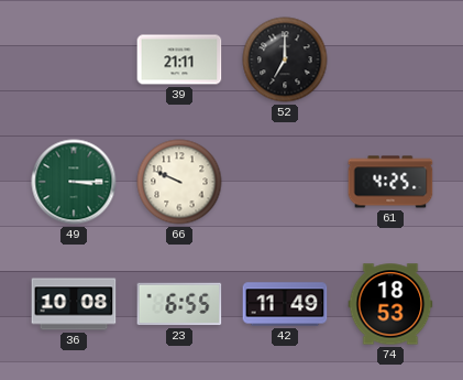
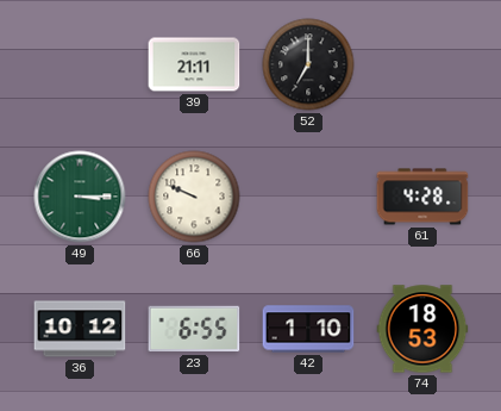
61: 4:25 -> 4:28 (422, 197)
36: 10:08 -> 10:12 (80, 329)
42: 11:49 -> 1:10 (308, 329)
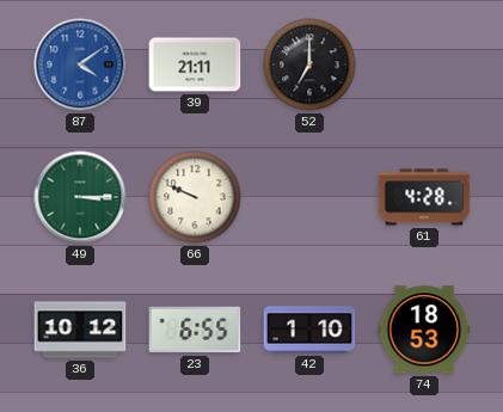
87: none -> 4:09 (80, 64)
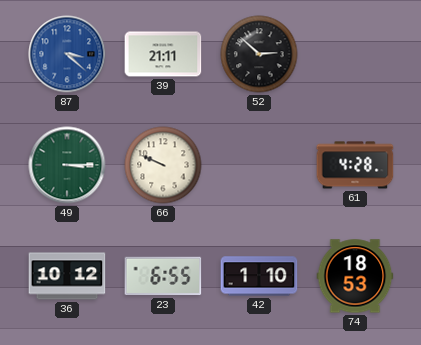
87: 4:09 -> 3:22 (67, 54)
52: 7:00 -> 2:52 (259, 54)
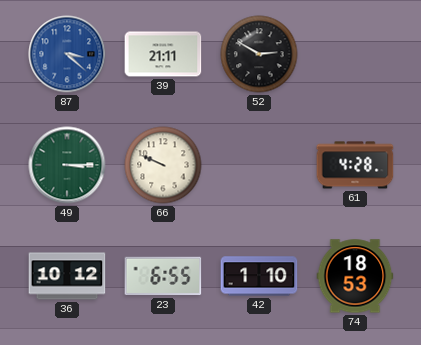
52: 2:52 -> 2:50 (259, 54)
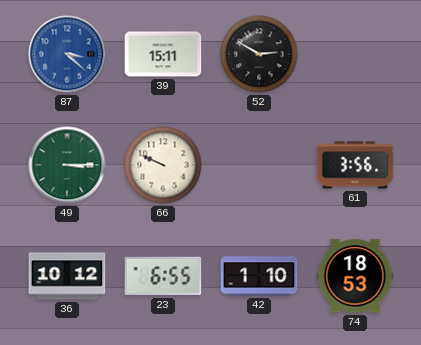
39: 21:11 -> 15:11 (163, 54)
61: 4:28 -> 3:56 (355, 165)
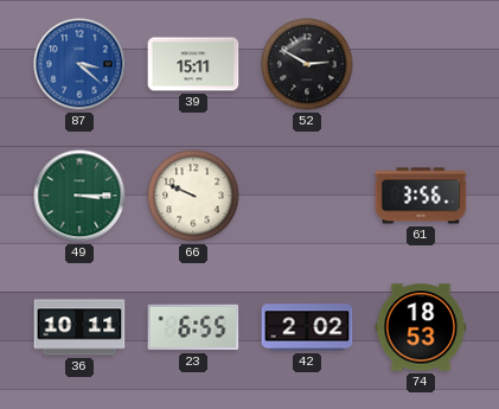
36: 10:12 -> 10:11 (79, 327)
42: 1:10 -> 2:02 (307, 327)
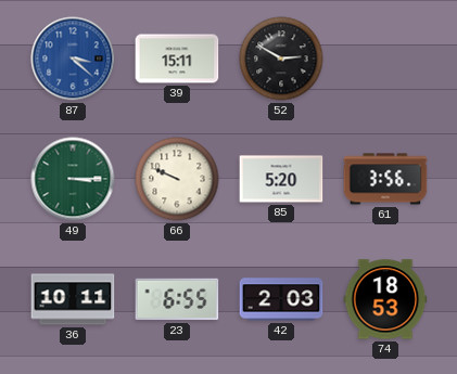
85: none -> 5:20 (281, 179)
42: 2:02 -> 2:03 (281, 299)
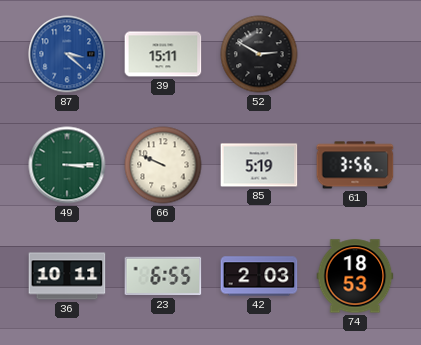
85: 5:20 -> 5:19 (259, 165)
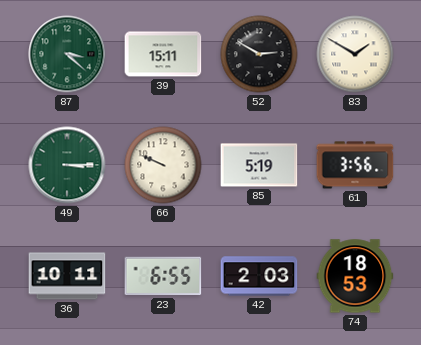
87 dial: blue -> green (67, 54)
83: none -> 1:50 (355, 54)
